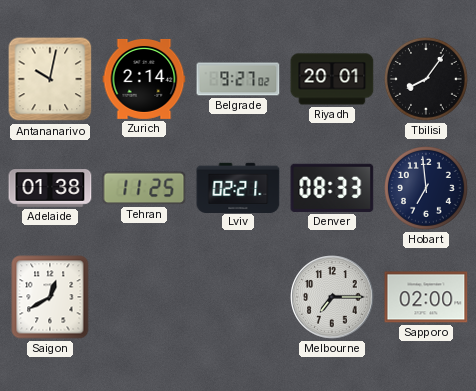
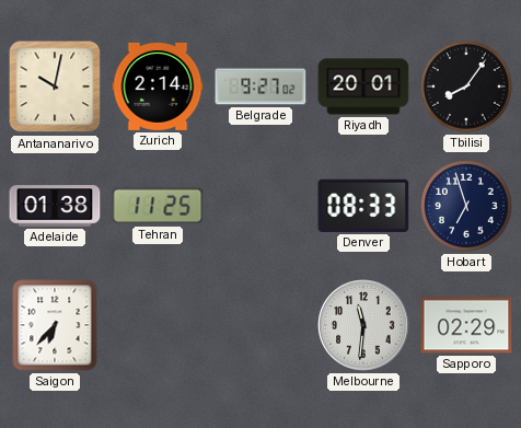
Lviv: 02:21 -> none (238, 187)
Hobart: 6:59 -> 6:57 (467, 207)
Saigon: 12:40 -> 6:37 (55, 325)
Melbourne: 7:15 -> 11:31 (363, 325)
Sapporo: 02:00 -> 02:29 (466, 325)
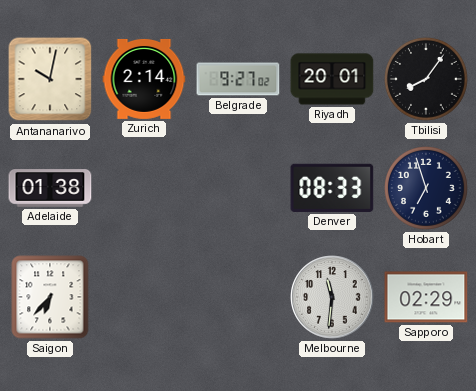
Tehran: 11:25 -> none (158, 206)
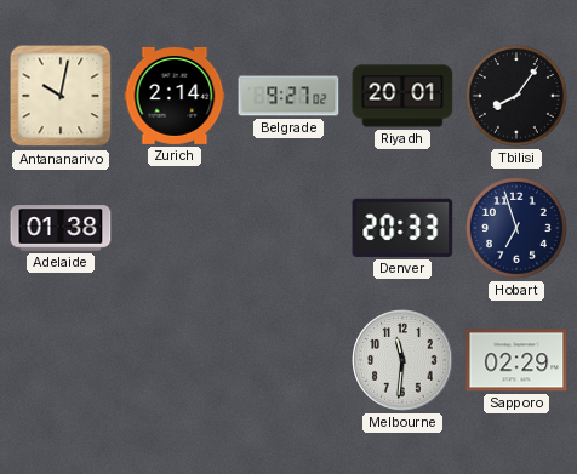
Denver: 08:33 -> 20:33 (402, 228)
Saigon: 6:37 -> none (50, 297)
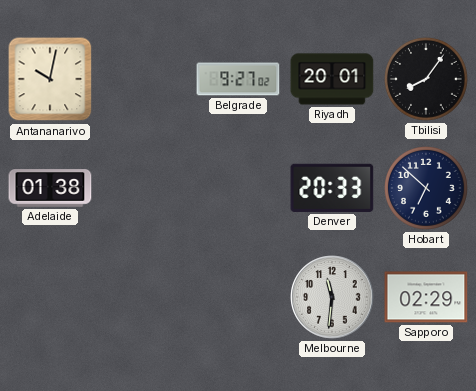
Zurich: 2:14 -> none (175, 96)
Hobart: 6:57 -> 6:52 (427, 189)
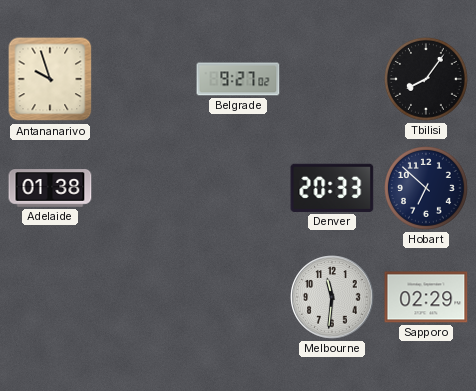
Antananarivo: 10:02 -> 9:57 (50, 79)
Riyadh: 20:01 -> none (332, 79)
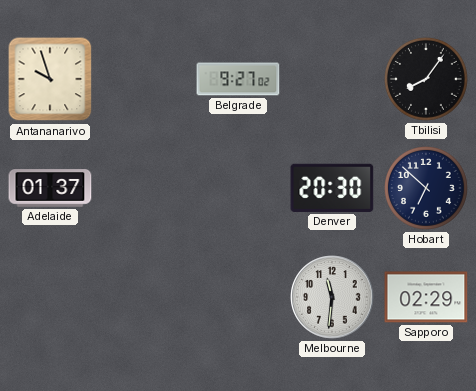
Adelaide: 01:38 -> 01:37 (50, 188)
Denver: 20:33 -> 20:30 (332, 188)
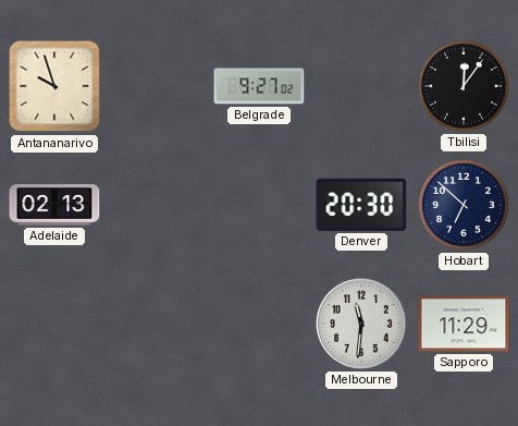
Tbilisi: 8:06 -> 12:06 (465, 87)
Adelaide: 01:37 -> 02:13 (54, 205)
Sapporo: 02:29 -> 11:29 (464, 324)
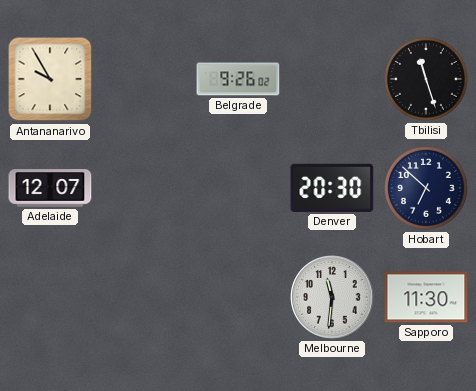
Antananarivo: 9:57 -> 9:55 (50, 79)
Belgrade: 9:27 -> 9:26 (238, 79)
Tbilisi: 12:06 -> 11:27 (427, 80)
Adelaide: 02:13 -> 12:07 (50, 188)
Sapporo: 11:29 -> 11:30 (426, 297)
